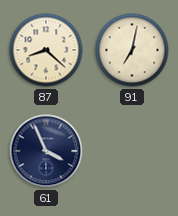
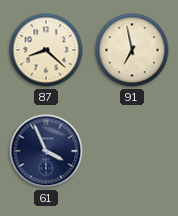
91: 7:02 -> 6:58 (132, 50)
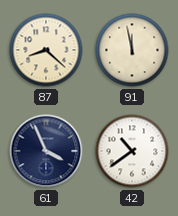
91: 6:58 -> 11:58 (132, 50)
42: none -> 10:39 (132, 151)
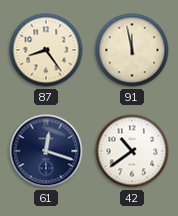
87: 8:22 -> 8:24 (46, 50)
61: 3:56 -> 12:18 (46, 151)
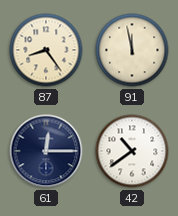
61: 12:18 -> 12:15 (46, 151)
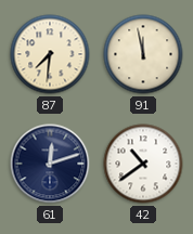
87: 8:24 -> 7:31 (50, 54)
61: 12:15 -> 12:12 (50, 164)
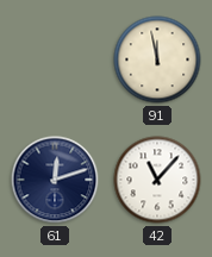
87: 7:31 -> none (50, 54)
42: 10:39 -> 11:07 (157, 180)
